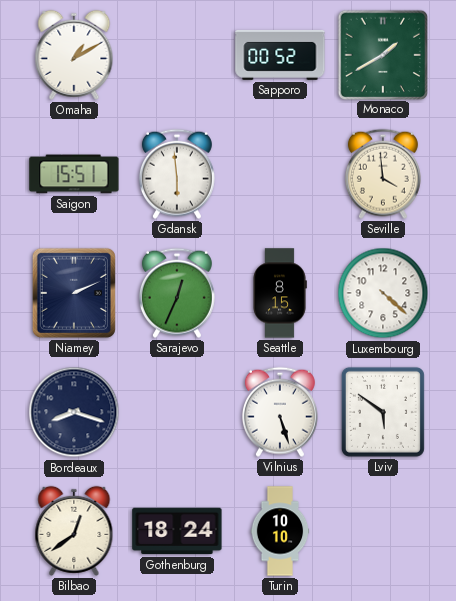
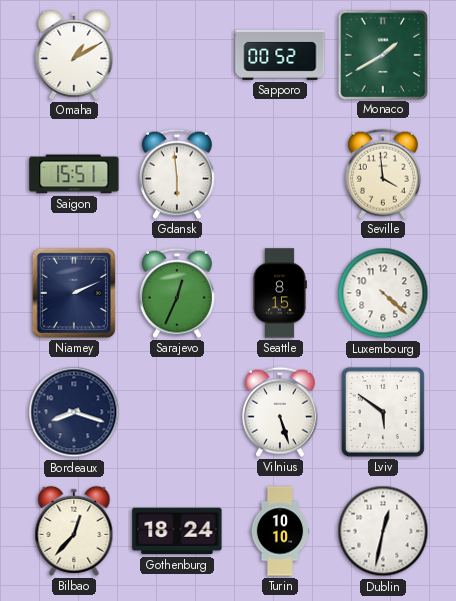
Bilbao: 12:39 -> 12:37 (74, 531)
Dublin: none -> 12:32 (383, 531)
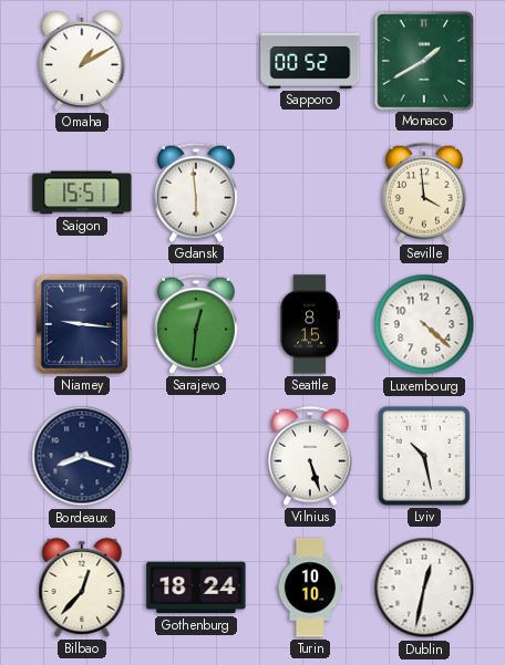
Niamey: 2:11 -> 9:16 (82, 324)
Sarajevo: 12:34 -> 12:31 (196, 324)
Lviv: 5:51 -> 10:28 (424, 456)
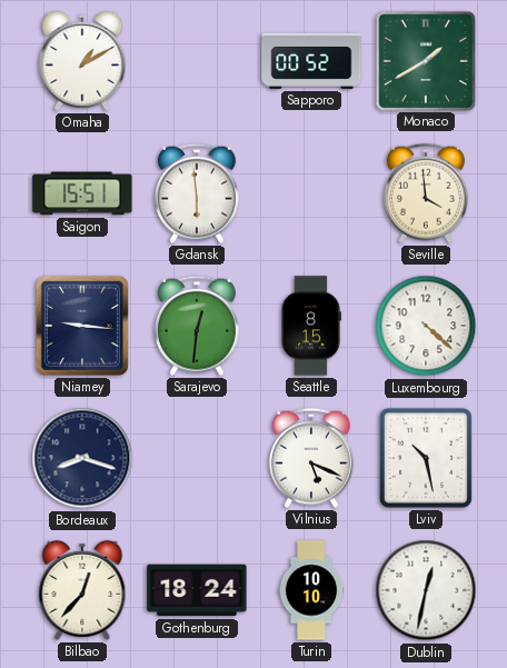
Vilnius: 5:27 -> 5:19 (311, 458)
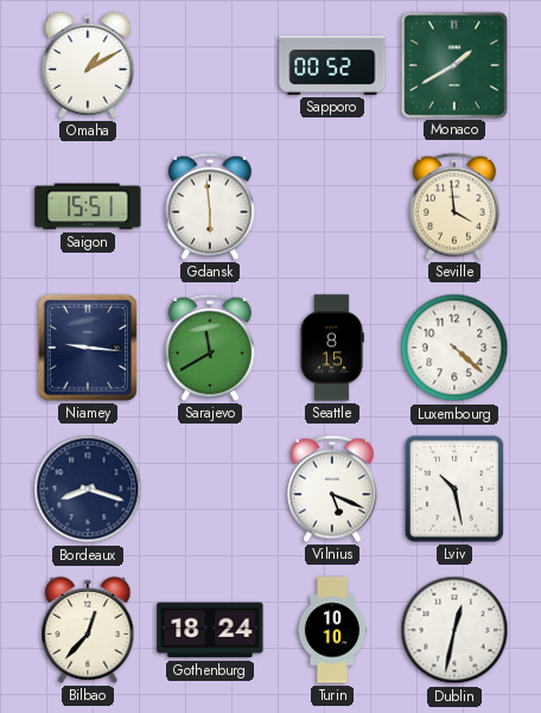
Sarajevo: 12:31 -> 11:40 (210, 348)
